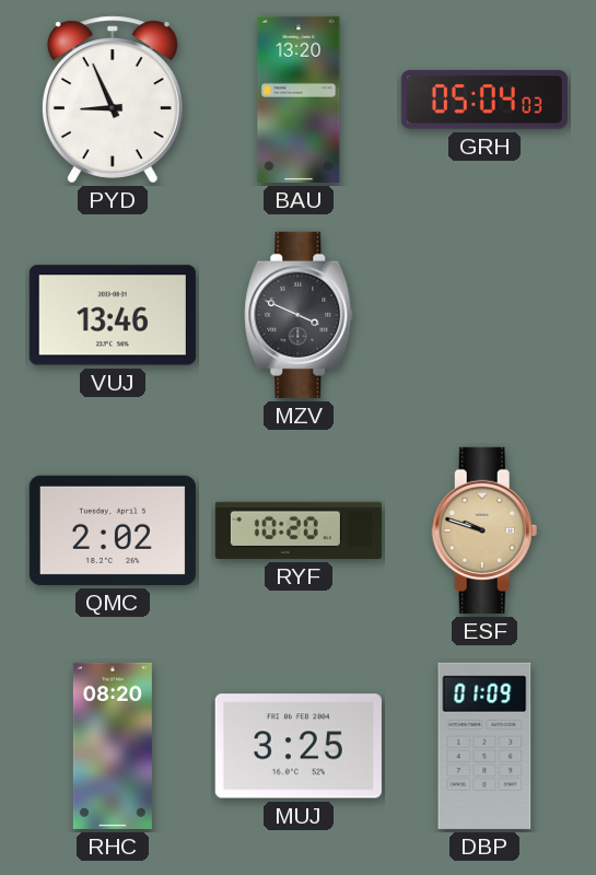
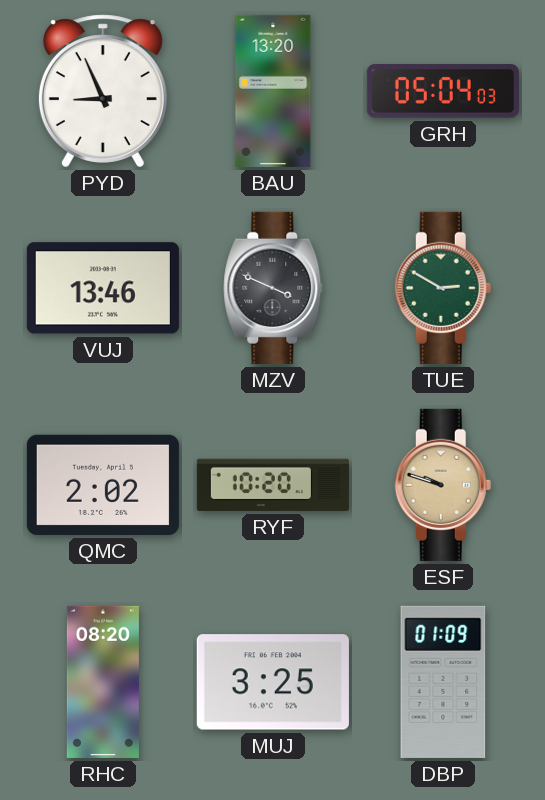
TUE: none -> 2:50 (443, 288)
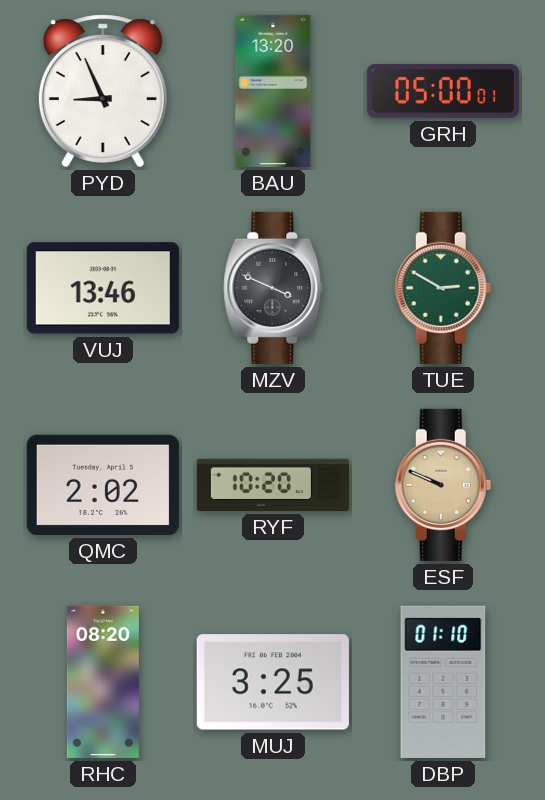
GRH: 05:04 -> 05:00 (443, 91)
ESF: 9:48 -> 9:49 (443, 485)
DBP: 01:09 -> 01:10 (443, 682)
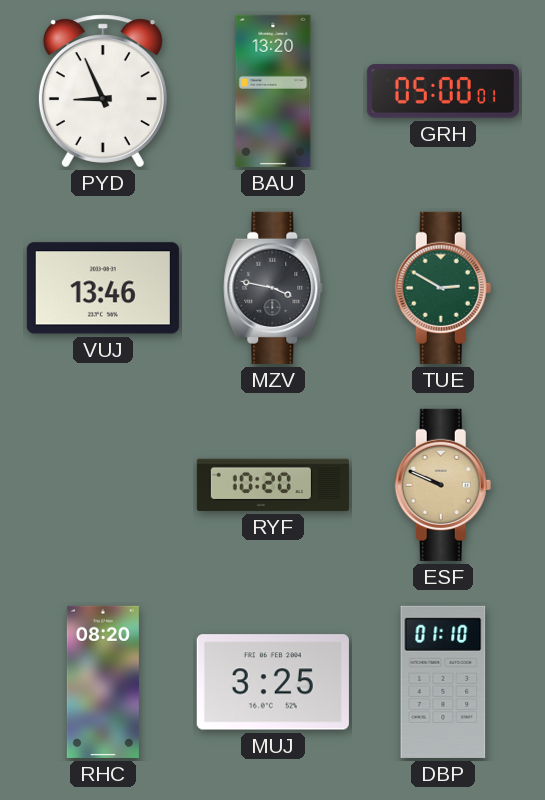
MZV: 3:49 -> 3:47 (273, 288)
QMC: 2:02 -> none (103, 485)
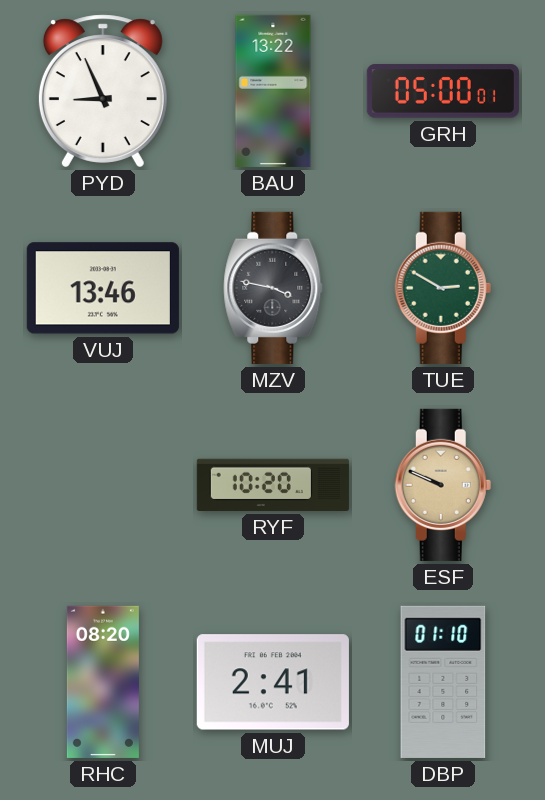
BAU: 13:20 -> 13:22 (273, 91)
MUJ: 3:25 -> 2:41 (273, 682)
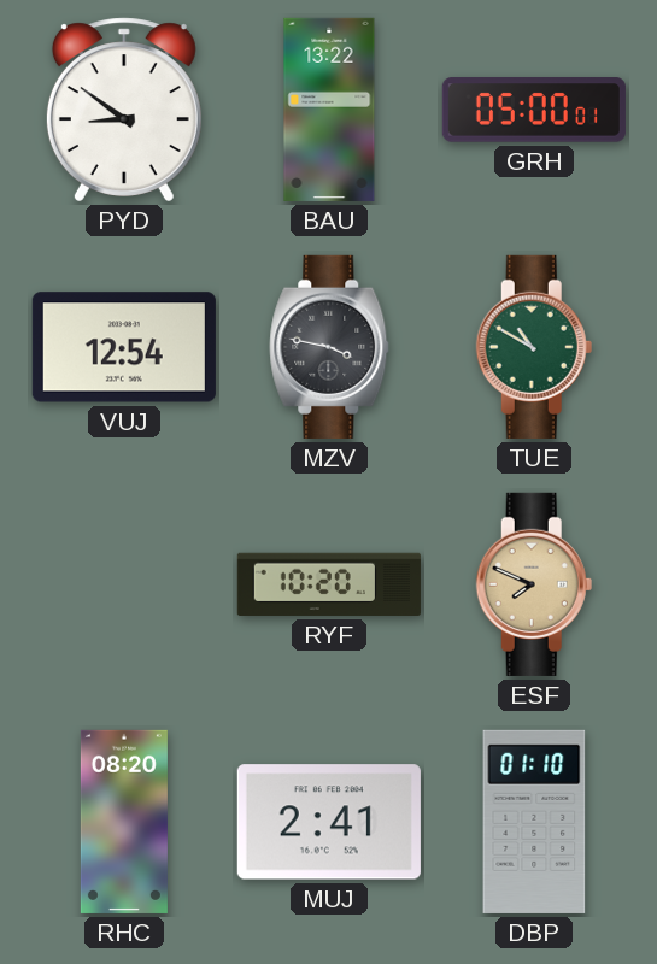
PYD: 8:56 -> 8:51 (124, 110)
VUJ: 13:46 -> 12:54 (124, 347)
TUE: 2:50 -> 10:50 (534, 347)
ESF: 9:49 -> 7:49 (534, 584)
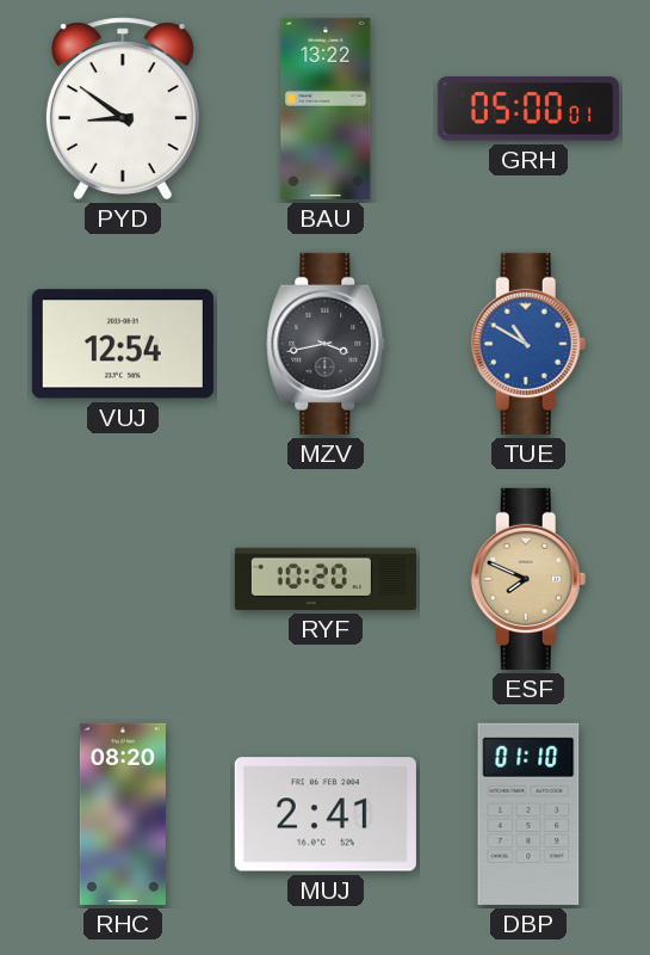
MZV: 3:47 -> 3:43 (326, 344)
TUE dial: green -> blue (528, 344)
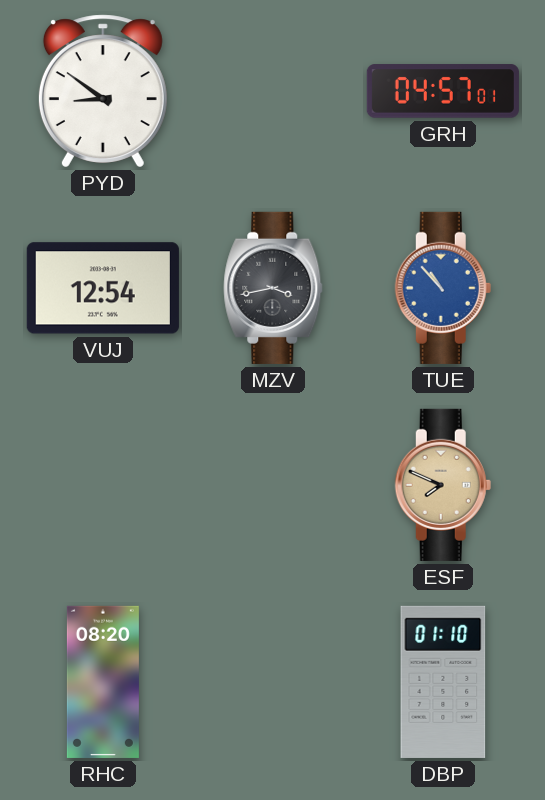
BAU: 13:22 -> none (326, 109)
GRH: 05:00 -> 04:57 (443, 91)
TUE: 10:50 -> 10:53 (443, 288)
RYF: 10:20 -> none (326, 579)
MUJ: 2:41 -> none (326, 814)
